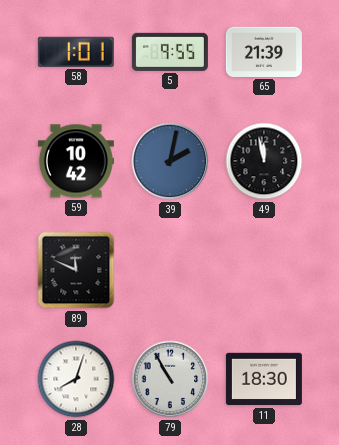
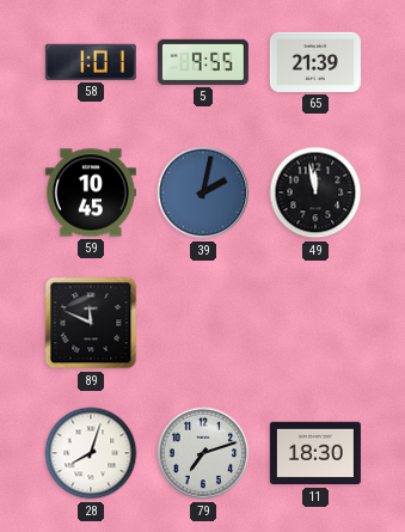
59: 10:42 -> 10:45 (91, 192)
79: 10:55 -> 7:12 (203, 453)
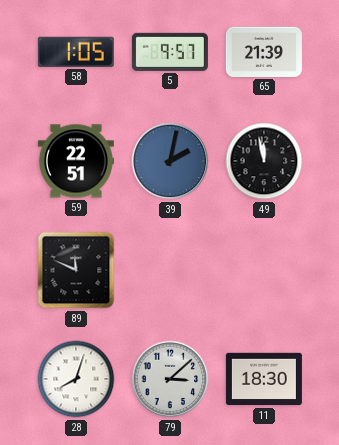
58: 1:01 -> 1:05 (76, 52)
5: 9:55 -> 9:57 (170, 52)
59: 10:45 -> 22:51 (76, 161)
79: 7:12 -> 3:08 (170, 379)
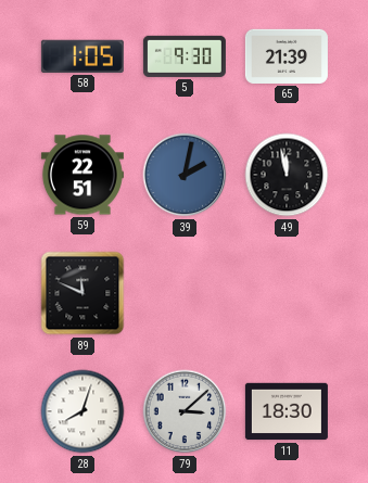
5: 9:57 -> 9:30 (185, 56)
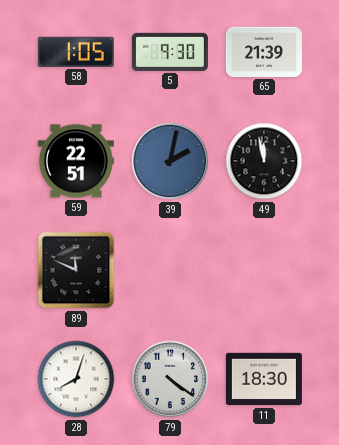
79: 3:08 -> 4:21 (170, 379)
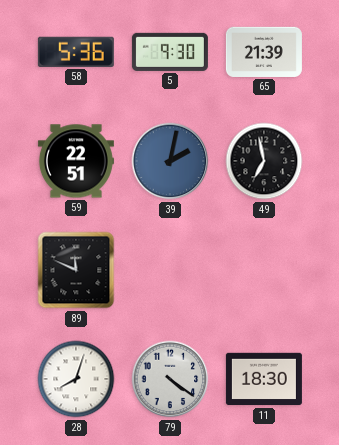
58: 1:05 -> 5:36 (76, 52)
49: 11:58 -> 6:58 (264, 161)
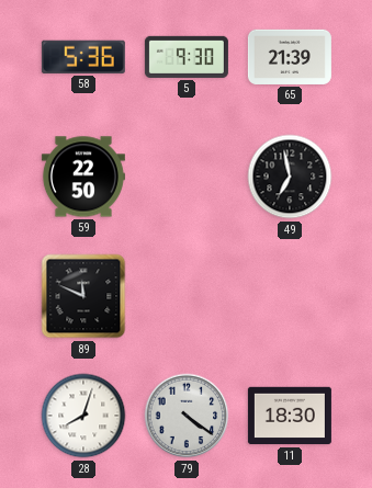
59: 22:51 -> 22:50 (83, 177)
39: 2:02 -> none (170, 161)
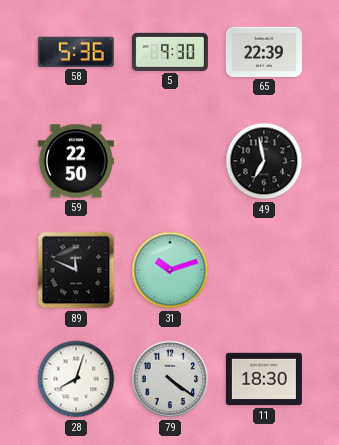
65: 21:39 -> 22:39 (264, 52)
31: none -> 10:12 (170, 270)
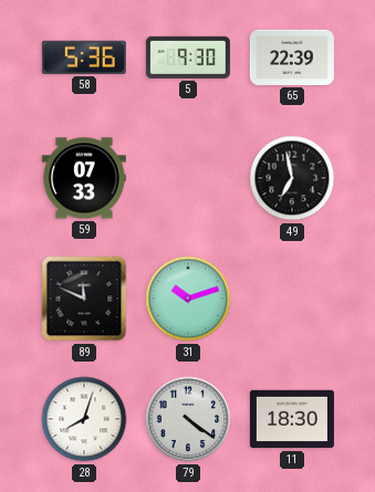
59: 22:50 -> 07:33 (84, 178)
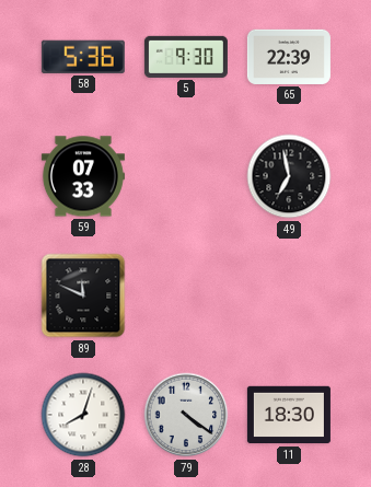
31: 10:12 -> none (188, 299)
